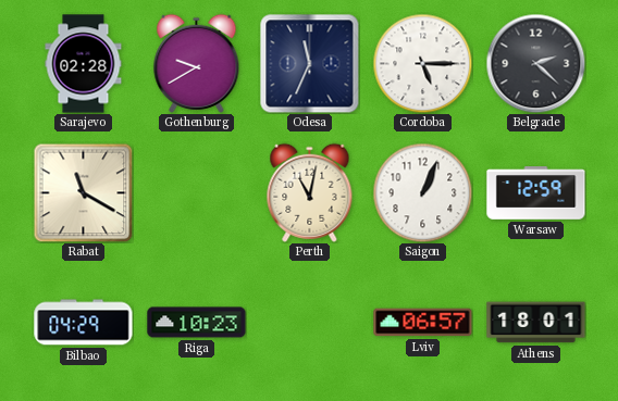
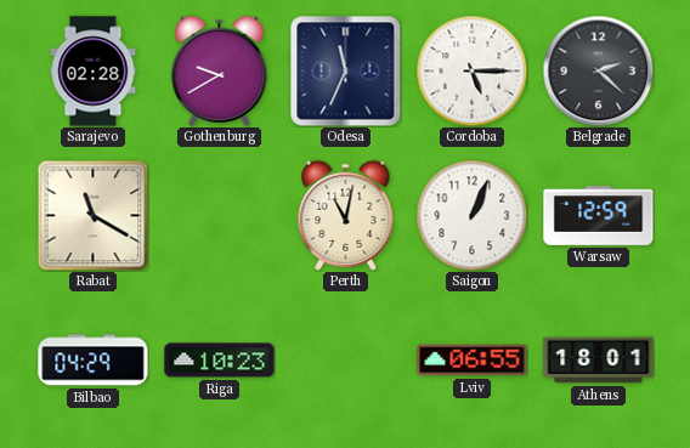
Lviv: 06:57 -> 06:55 (473, 361)
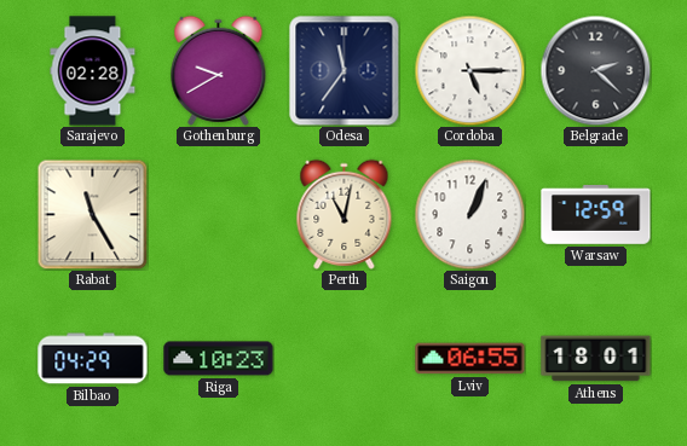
Odesa: 11:34 -> 11:36 (344, 70)
Rabat: 11:20 -> 11:25 (92, 214)
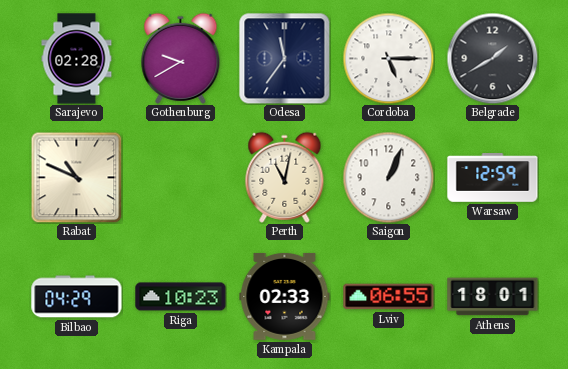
Belgrade: 2:22 -> 1:40 (492, 58)
Rabat: 11:25 -> 10:49 (76, 177)
Kampala: none -> 02:33 (285, 296)
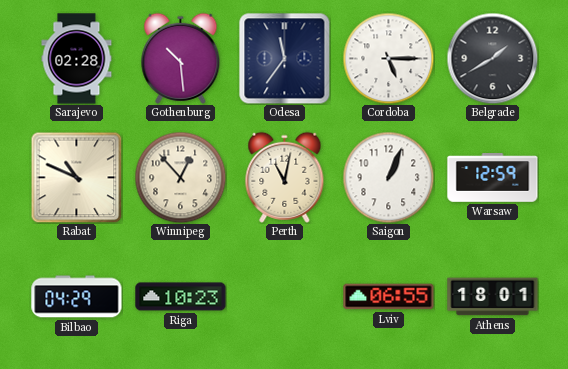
Gothenburg: 9:40 -> 10:29 (181, 58)
Winnipeg: none -> 12:53 (180, 177)
Kampala: 02:33 -> none (285, 296)
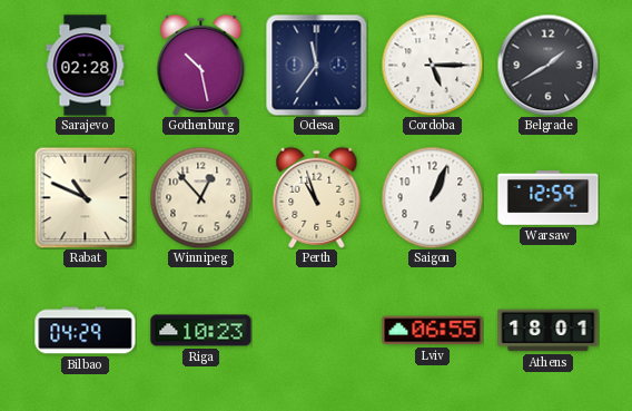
Gothenburg: 10:29 -> 10:28 (201, 65)
Perth: 11:02 -> 10:57 (317, 197)
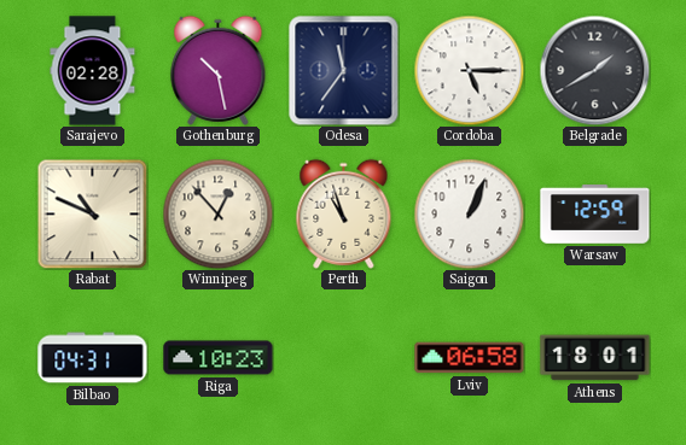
Bilbao: 04:29 -> 04:31 (93, 358)
Lviv: 06:55 -> 06:58 (470, 358)
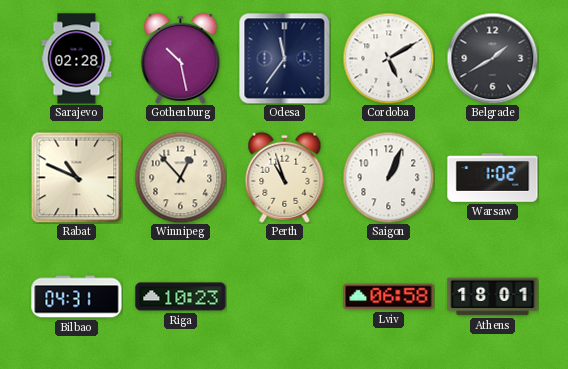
Cordoba: 5:15 -> 5:10 (388, 58)
Warsaw: 12:59 -> 1:02 (493, 178)
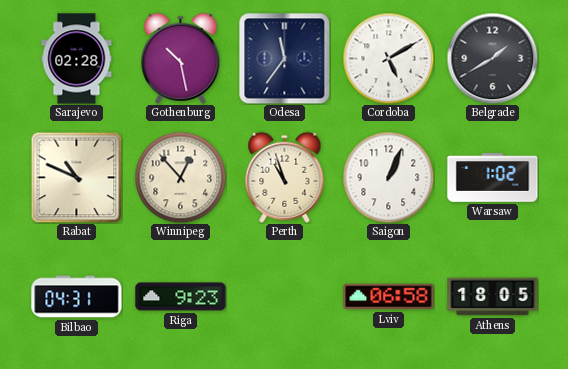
Riga: 10:23 -> 9:23 (181, 297)
Athens: 18:01 -> 18:05 (493, 297)
